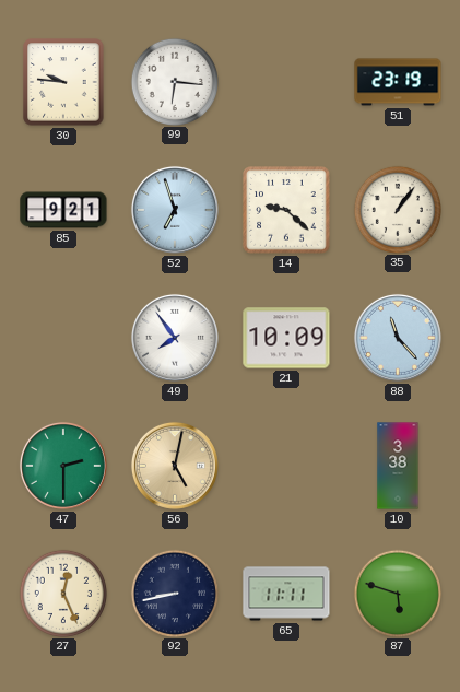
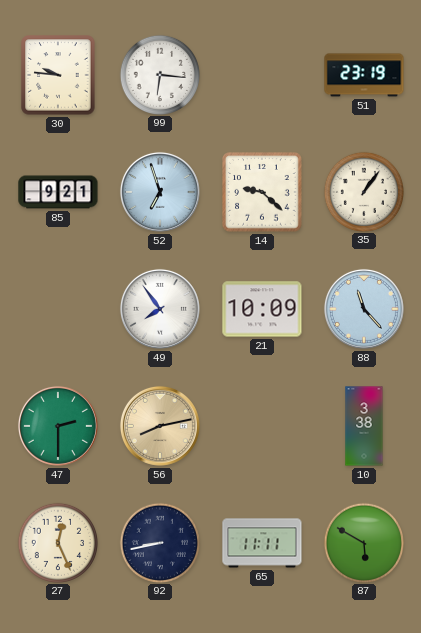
56: 5:02 -> 8:13 (160, 426)
87: 5:48 -> 5:50 (363, 542)
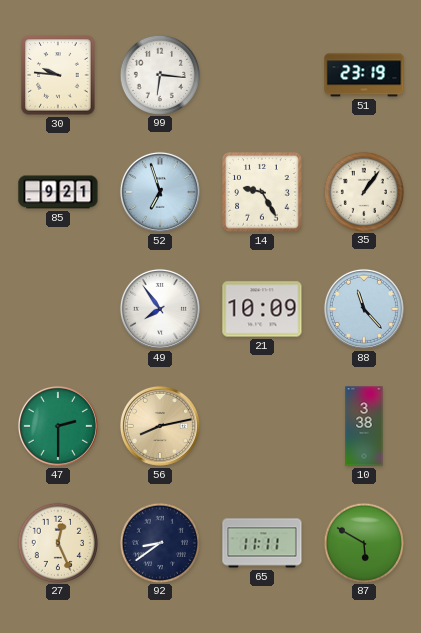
14: 9:22 -> 9:25 (262, 192)
92: 8:43 -> 8:39 (159, 542)
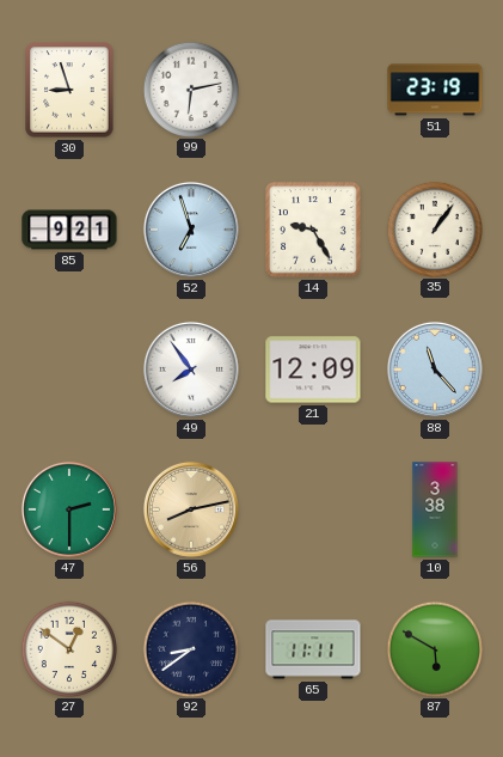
30: 9:46 -> 8:57 (69, 90)
99: 6:16 -> 6:13 (190, 88)
21: 10:09 -> 12:09 (313, 370)
27: 12:26 -> 12:51 (68, 648)
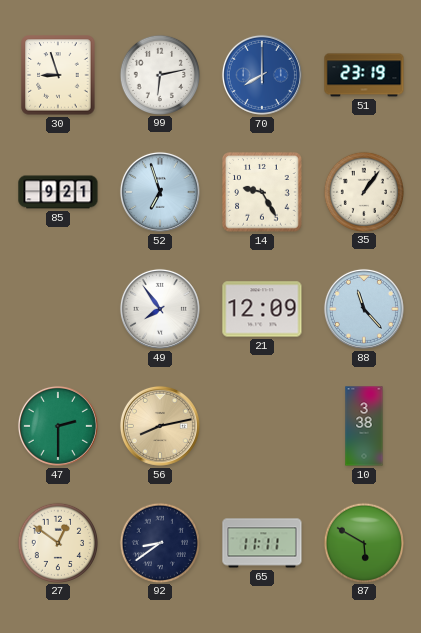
70: none -> 8:00 (262, 75)
